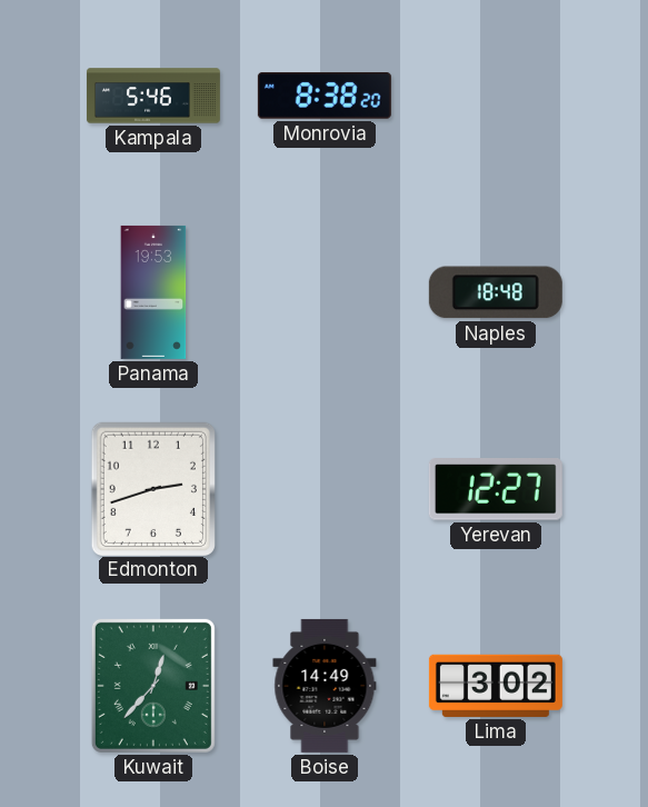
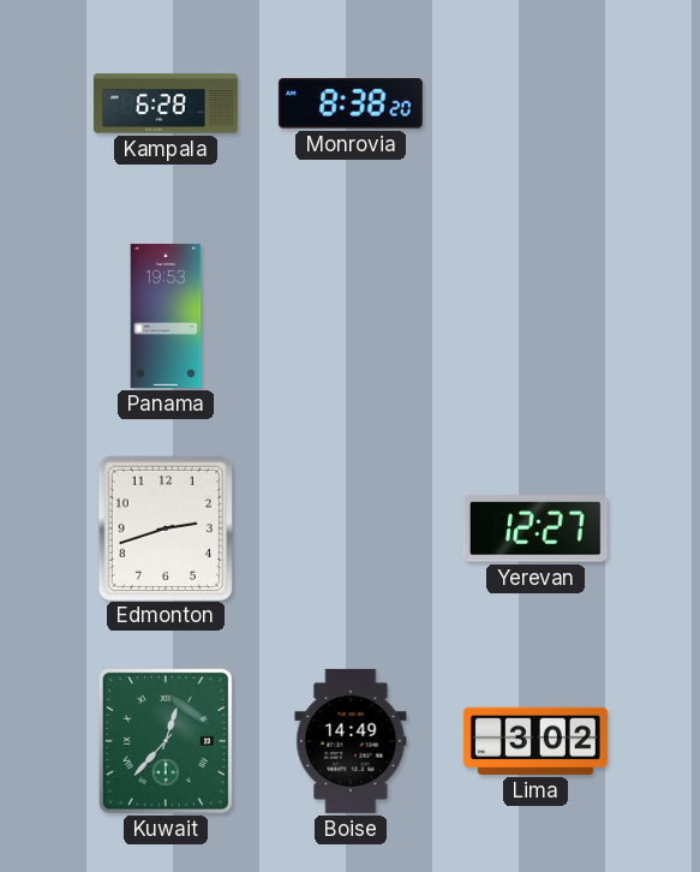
Kampala: 5:46 -> 6:28 (166, 103)
Naples: 18:48 -> none (496, 292)
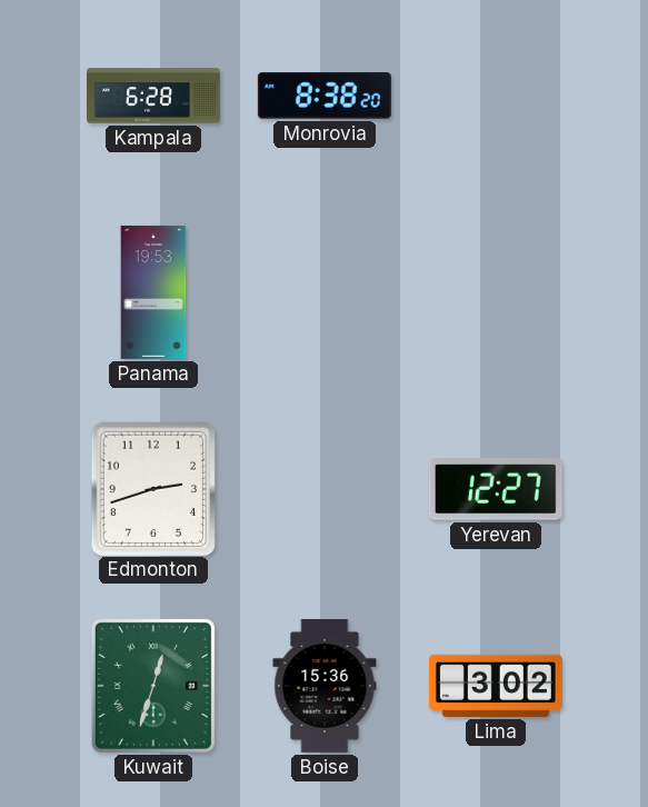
Kuwait: 12:37 -> 12:33 (153, 686)
Boise: 14:49 -> 15:36 (325, 686)
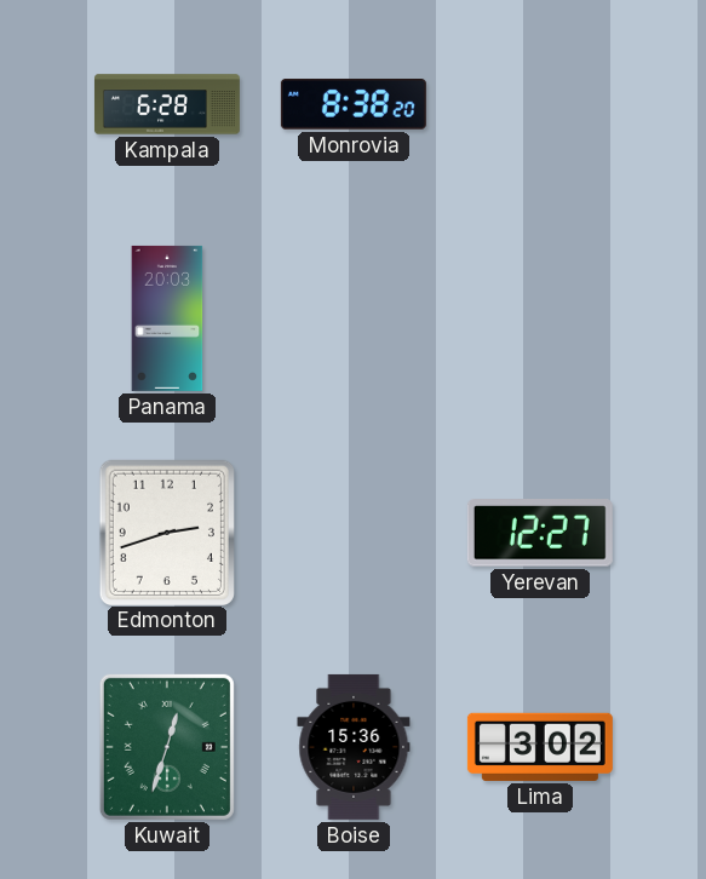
Panama: 19:53 -> 20:03 (167, 318)
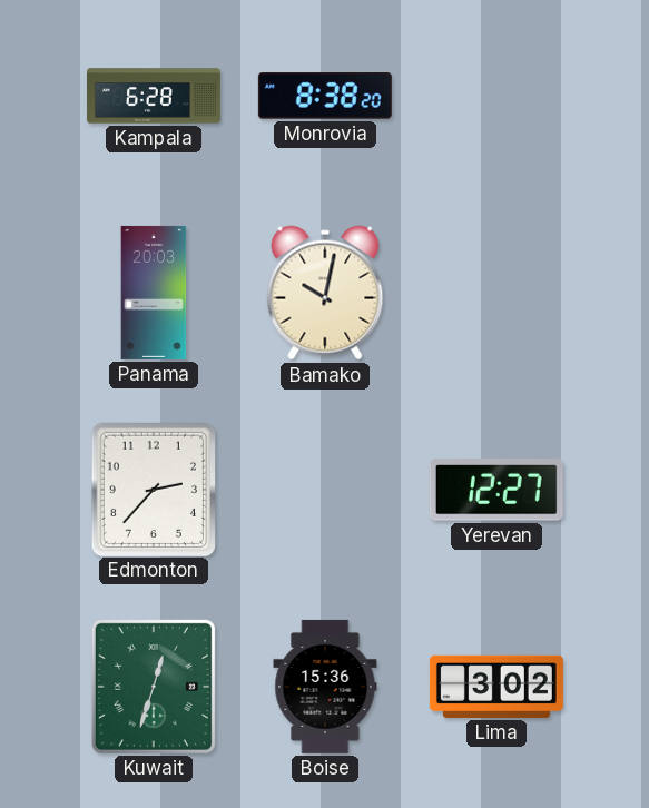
Bamako: none -> 10:02 (325, 293)
Edmonton: 2:42 -> 2:37 (154, 489)
